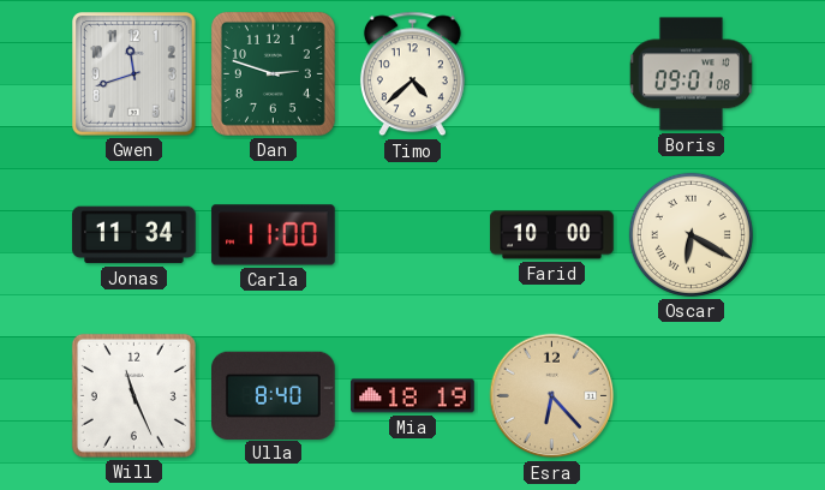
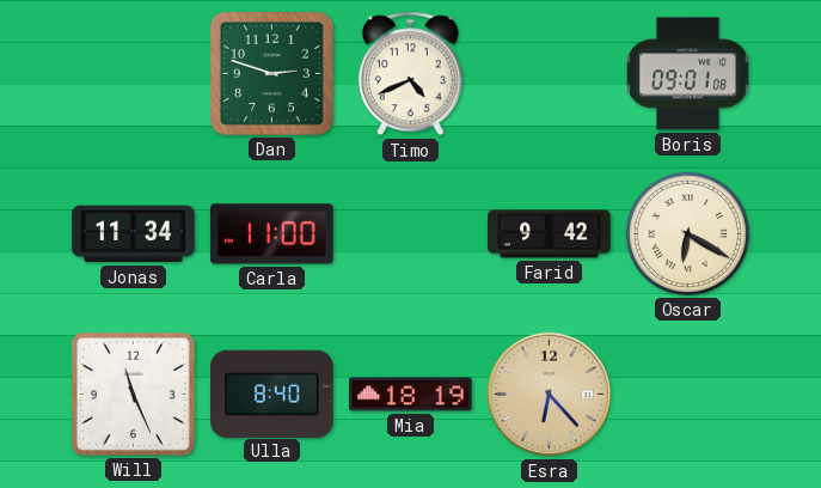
Gwen: 11:42 -> none (134, 74)
Timo: 4:38 -> 4:41 (410, 74)
Farid: 10:00 -> 9:42 (550, 234)
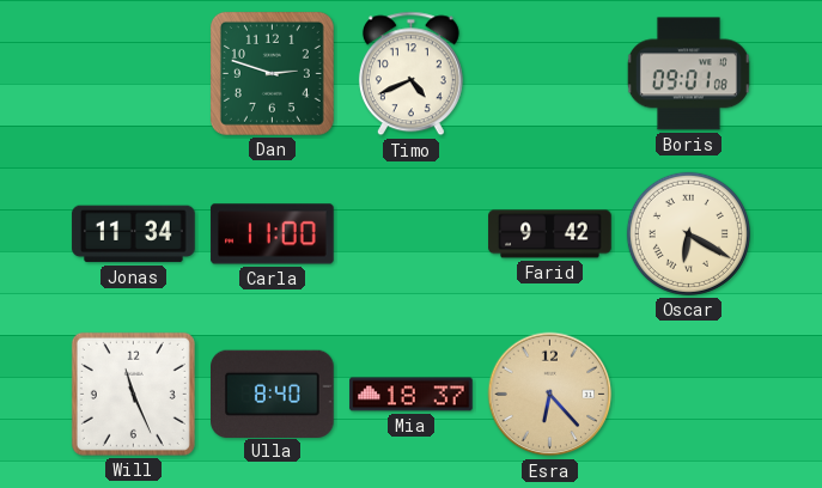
Mia: 18:19 -> 18:37 (412, 395)
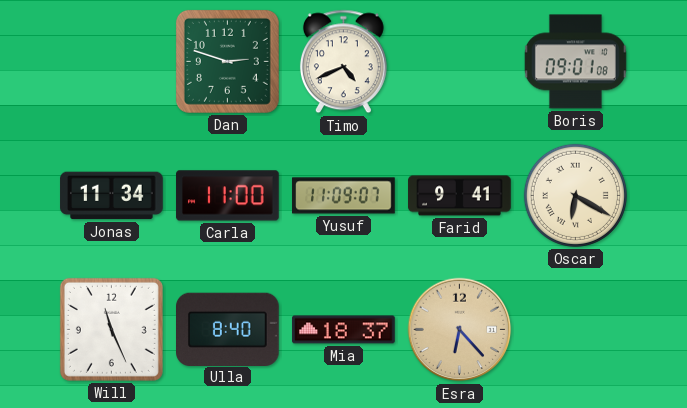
Yusuf: none -> 11:09 (344, 196)
Farid: 9:42 -> 9:41 (460, 196)
